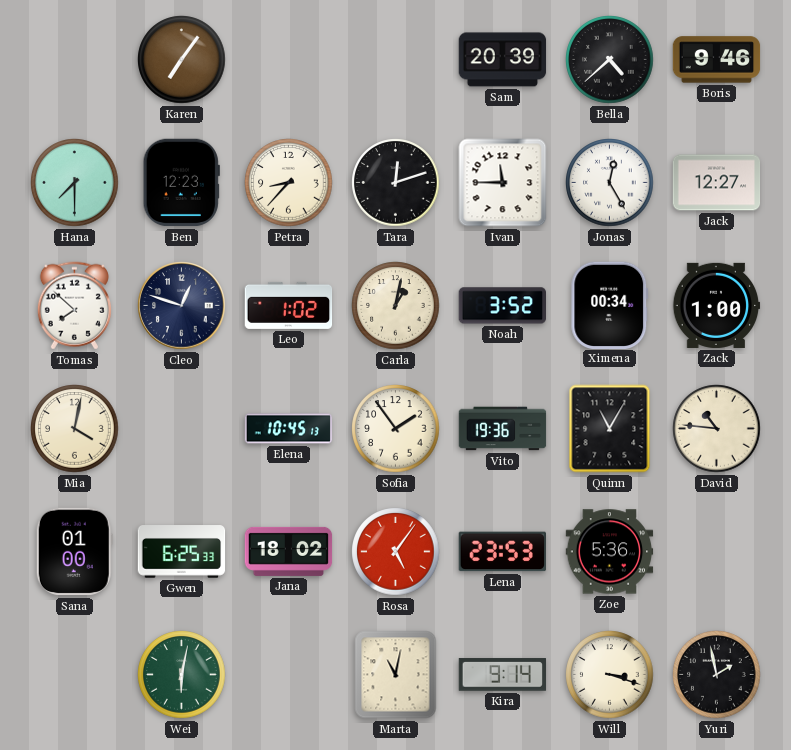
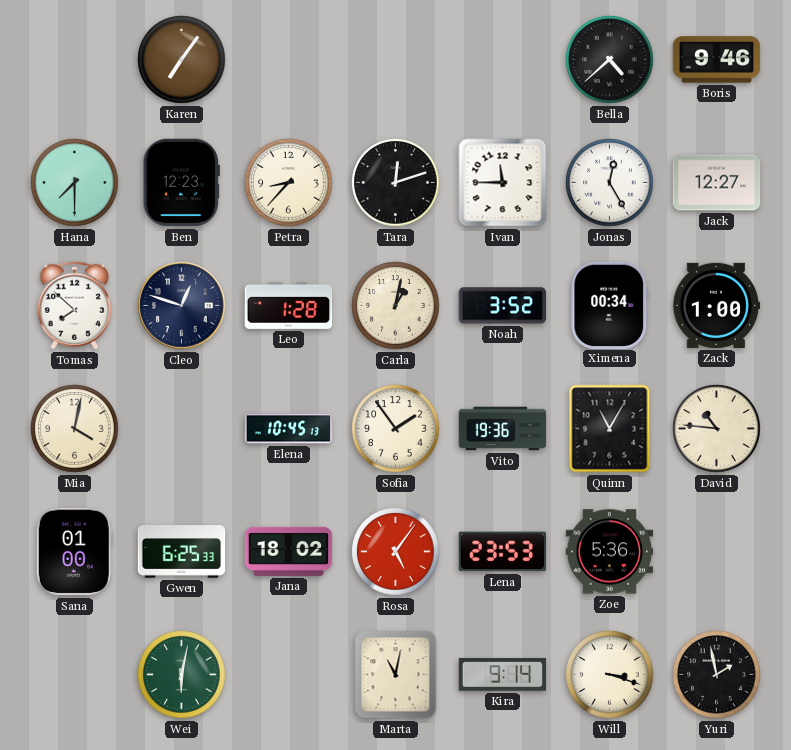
Sam: 20:39 -> none (503, 60)
Leo: 1:02 -> 1:28 (289, 305)
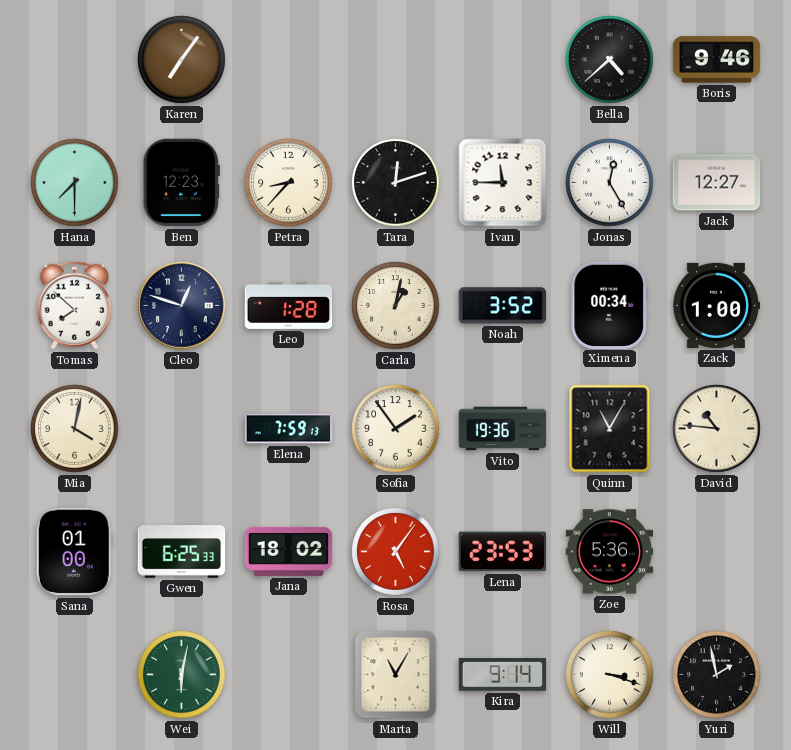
Elena: 10:45 -> 7:59 (289, 429)
Marta: 11:02 -> 11:05 (396, 675)
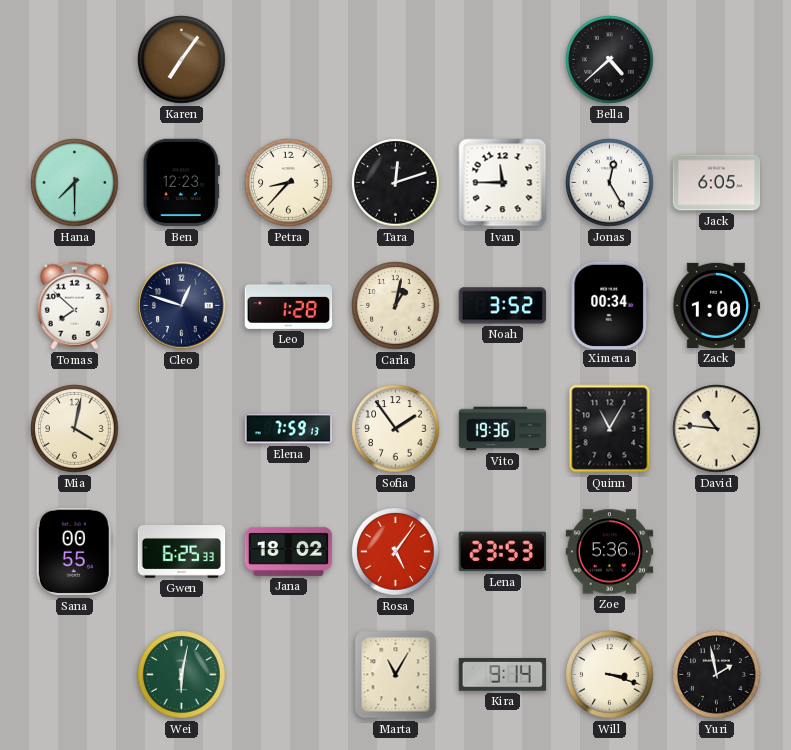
Boris: 9:46 -> none (717, 60)
Jack: 12:27 -> 6:05 (717, 183)
Sana: 01:00 -> 00:55 (74, 552)
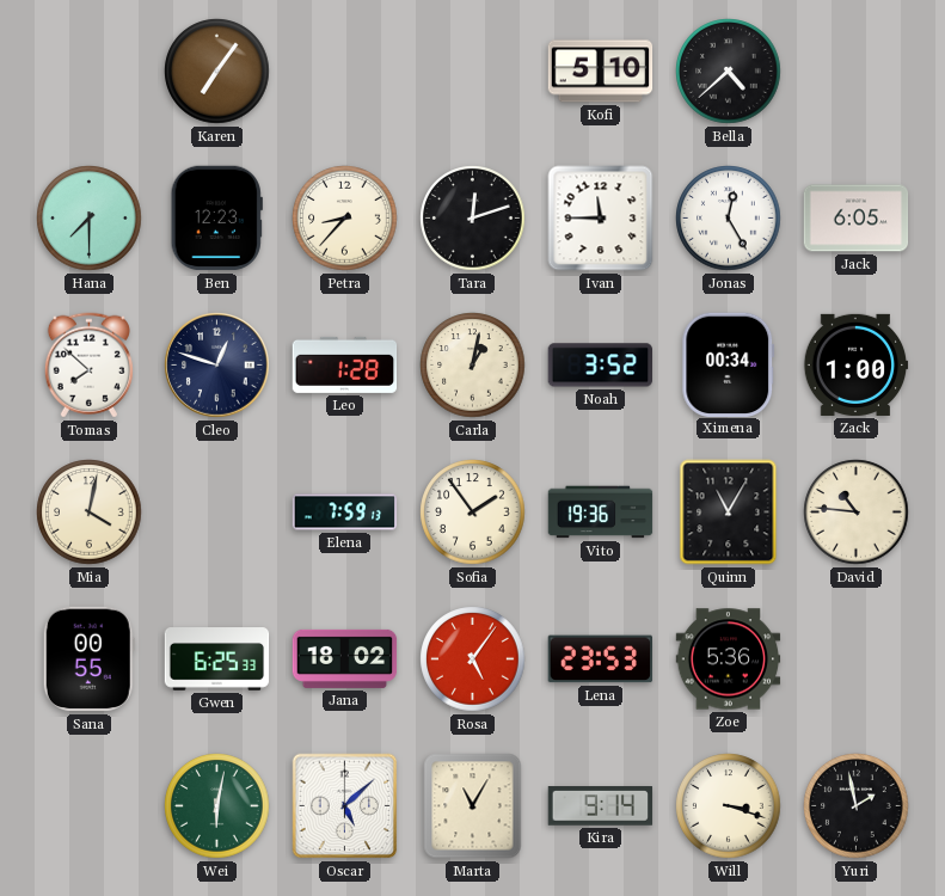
Kofi: none -> 5:10 (601, 72)
Oscar: none -> 5:08 (345, 806)
